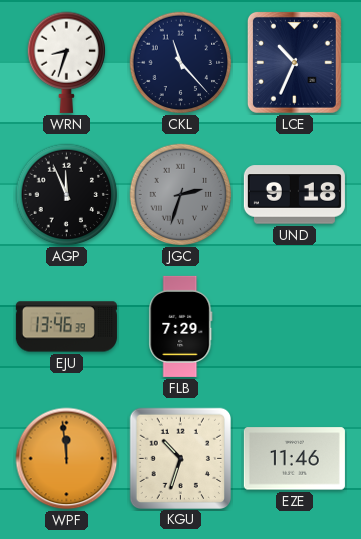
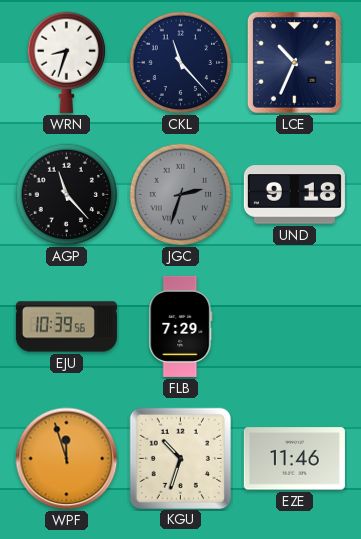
AGP: 11:56 -> 11:23 (67, 195)
EJU: 13:46 -> 10:39 (66, 327)
WPF: 11:59 -> 11:57 (67, 459)
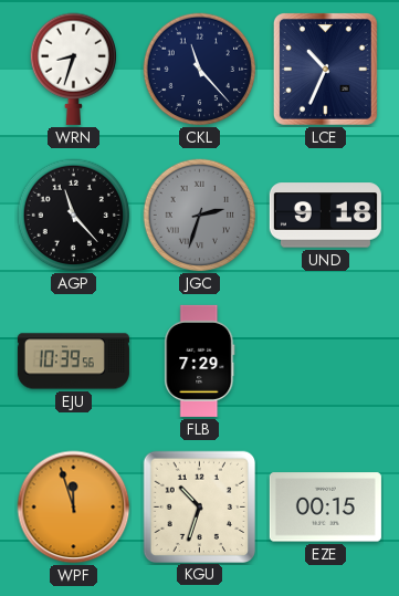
EZE: 11:46 -> 00:15 (325, 508)
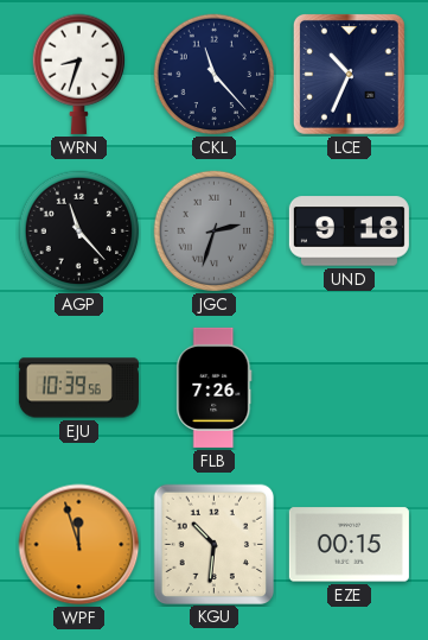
FLB: 7:29 -> 7:26 (215, 387)
KGU: 10:33 -> 10:31 (213, 544)
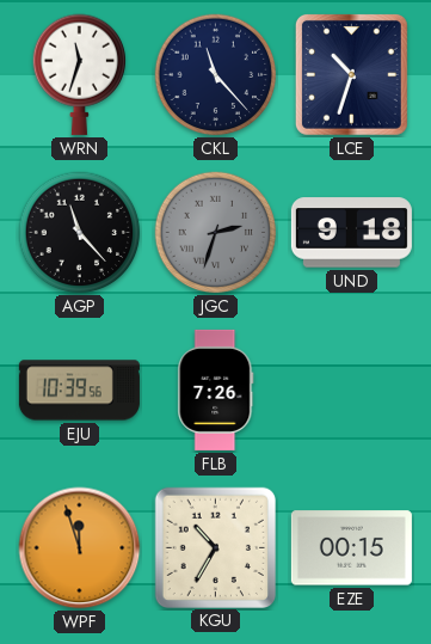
WRN: 8:33 -> 11:33 (80, 74)
LCE: 10:34 -> 10:33 (351, 74)
KGU: 10:31 -> 10:35 (215, 547)
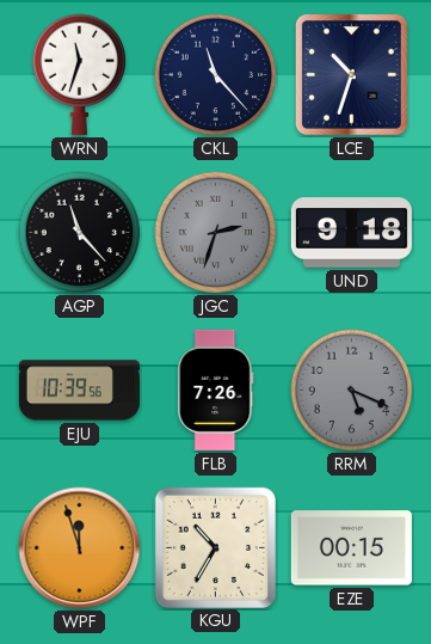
RRM: none -> 5:19 (352, 391)
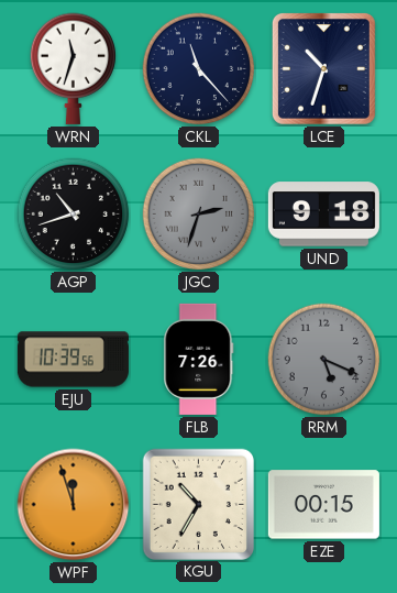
AGP: 11:23 -> 10:42 (74, 215)
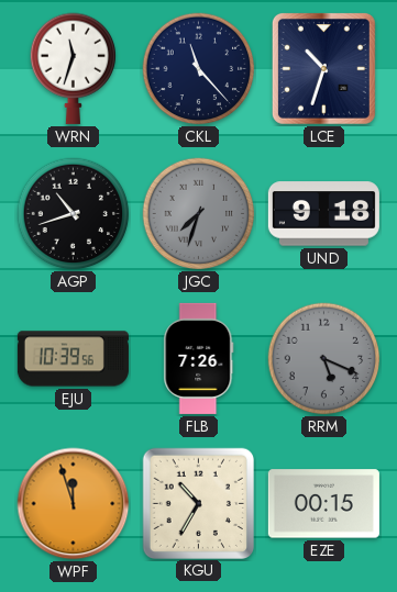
JGC: 2:33 -> 7:33 (199, 214)
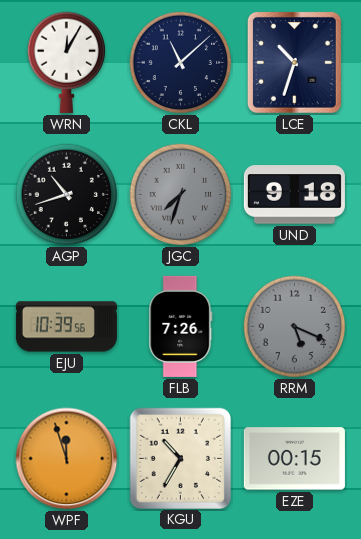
WRN: 11:33 -> 12:05 (67, 62)
CKL: 11:23 -> 11:08 (181, 63)
